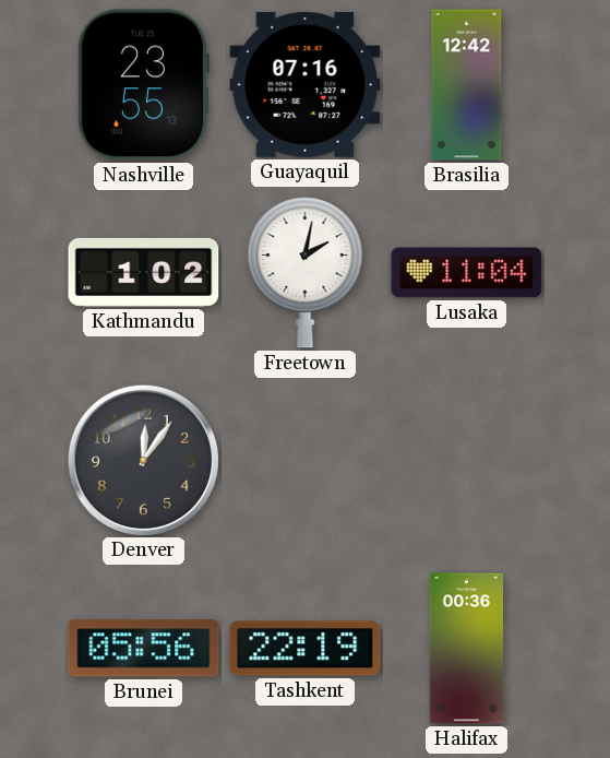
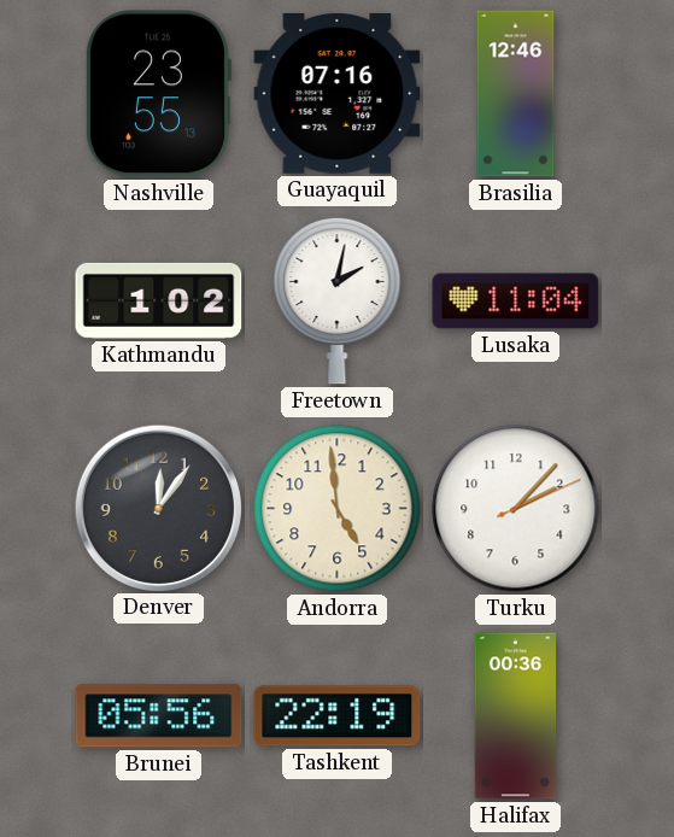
Brasilia: 12:42 -> 12:46 (516, 94)
Andorra: none -> 4:59 (338, 509)
Turku: none -> 2:07 (516, 509)
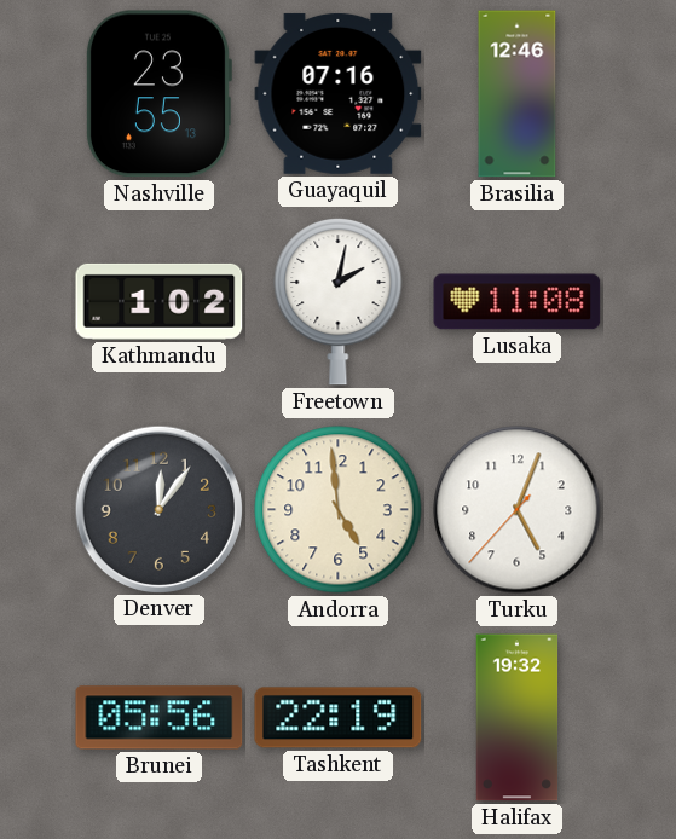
Lusaka: 11:04 -> 11:08 (518, 302)
Turku: 2:07 -> 5:03 (518, 510)
Halifax: 00:36 -> 19:32 (518, 718)
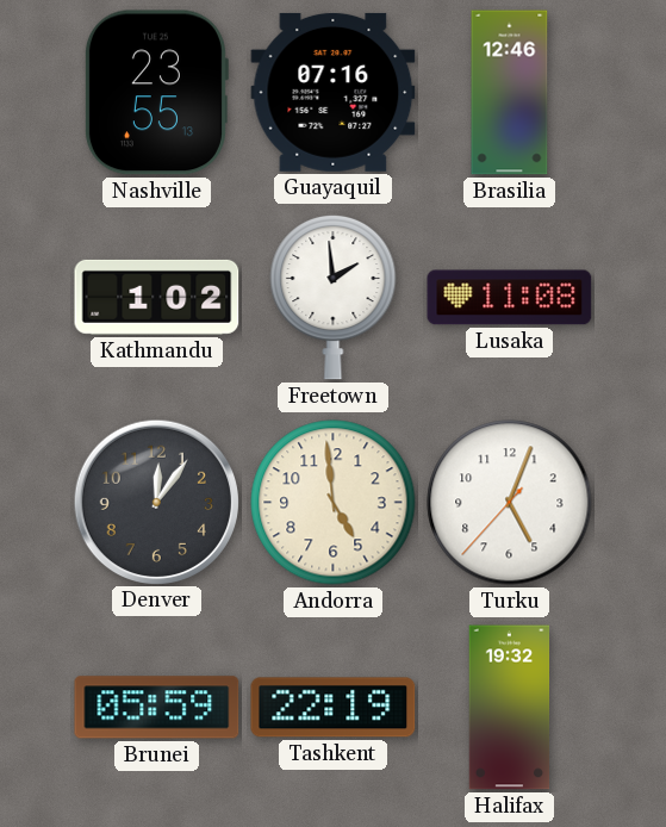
Freetown: 2:02 -> 1:59 (334, 297)
Brunei: 05:56 -> 05:59 (157, 708)
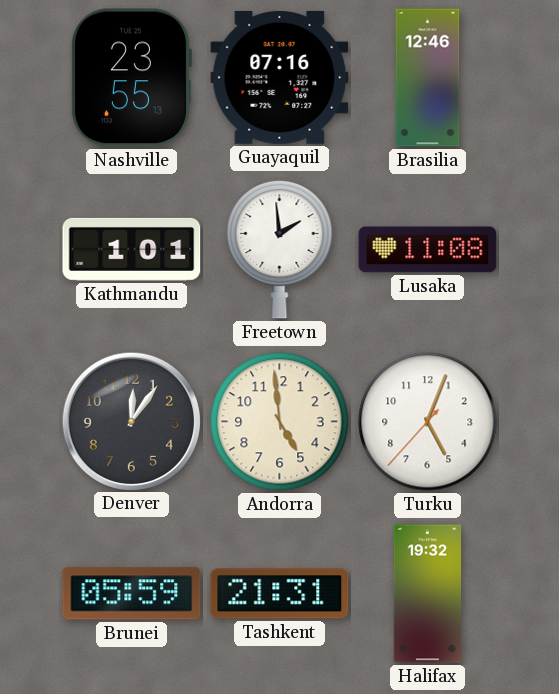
Kathmandu: 1:02 -> 1:01 (132, 249)
Tashkent: 22:19 -> 21:31 (280, 594)
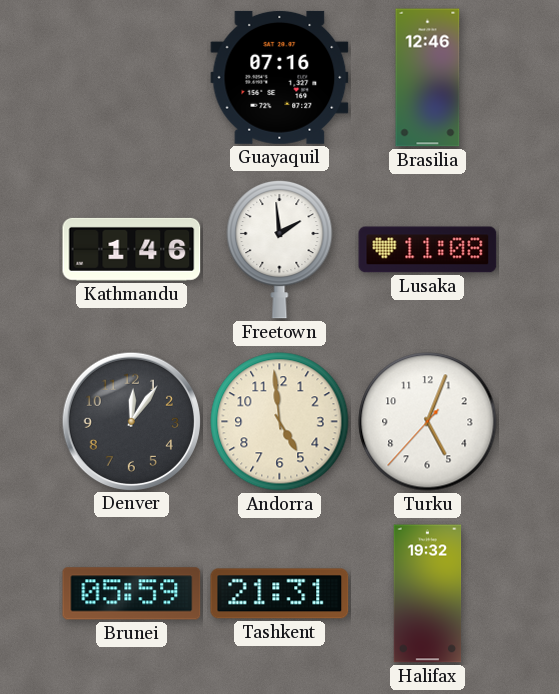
Nashville: 23:55 -> none (131, 78)
Kathmandu: 1:01 -> 1:46 (132, 249)
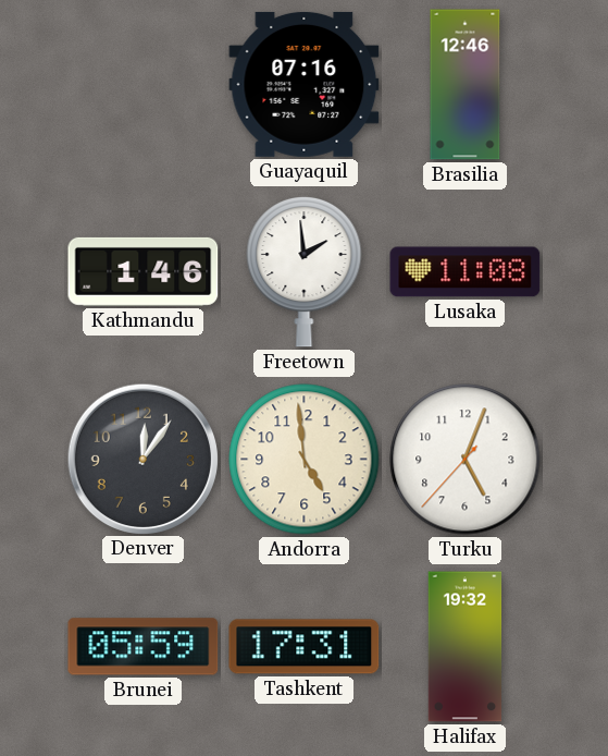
Tashkent: 21:31 -> 17:31 (305, 647)
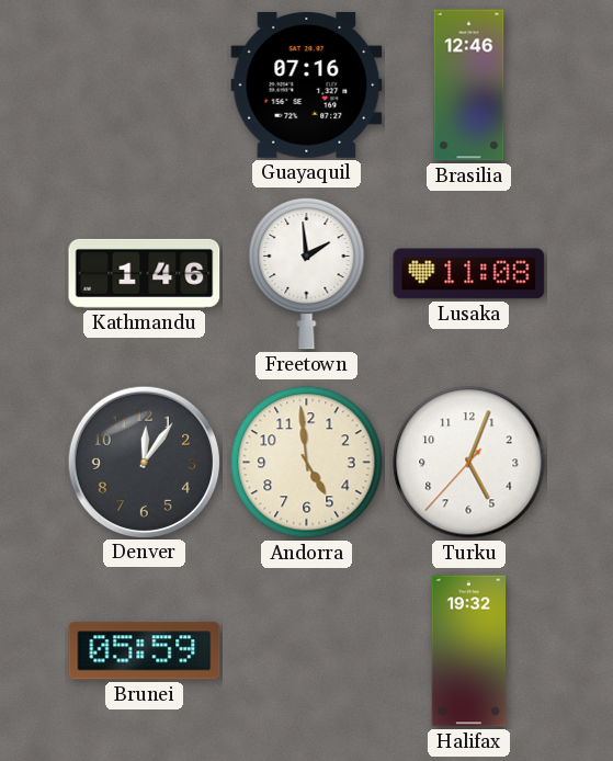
Tashkent: 17:31 -> none (305, 647)
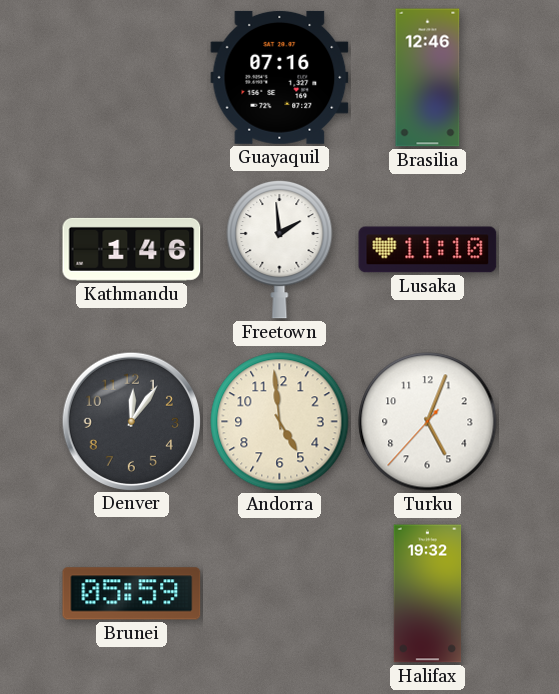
Lusaka: 11:08 -> 11:10 (428, 250)
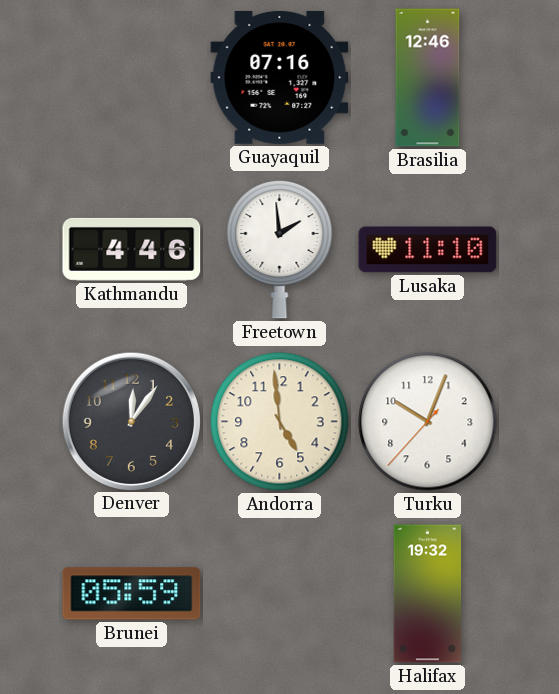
Kathmandu: 1:46 -> 4:46 (132, 249)
Turku: 5:03 -> 10:03 (428, 422)
